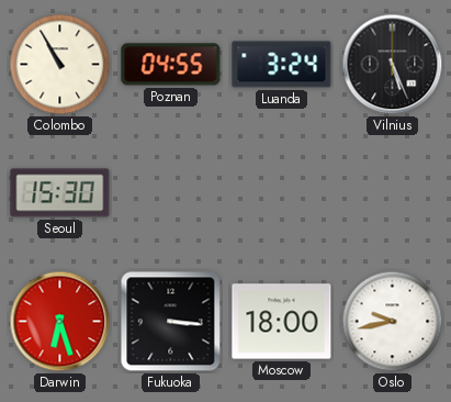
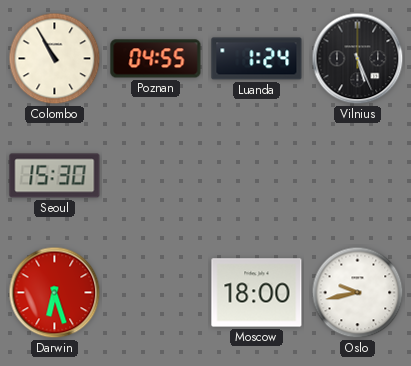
Luanda: 3:24 -> 1:24 (257, 59)
Fukuoka: 3:16 -> none (171, 322)
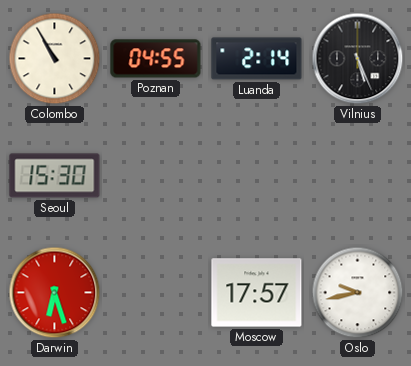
Luanda: 1:24 -> 2:14 (257, 59)
Moscow: 18:00 -> 17:57 (257, 293)
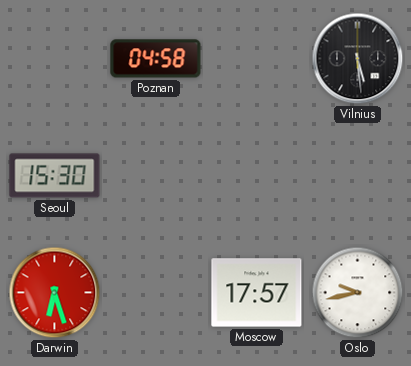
Colombo: 10:55 -> none (55, 59)
Poznan: 04:55 -> 04:58 (156, 59)
Luanda: 2:14 -> none (257, 59)
Vilnius: 5:26 -> 5:29 (358, 59)
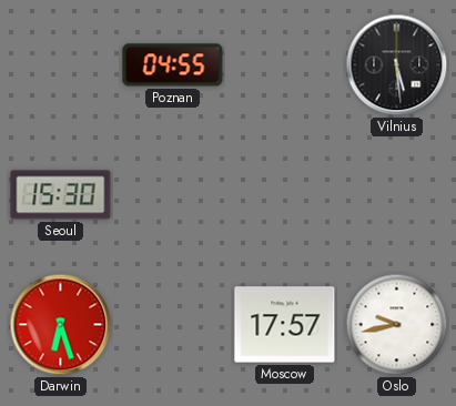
Poznan: 04:58 -> 04:55 (173, 65)
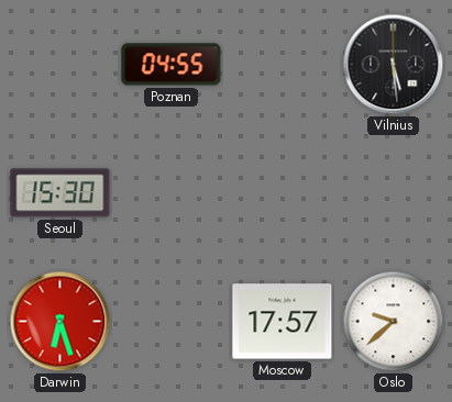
Oslo: 9:43 -> 9:38 (394, 322)
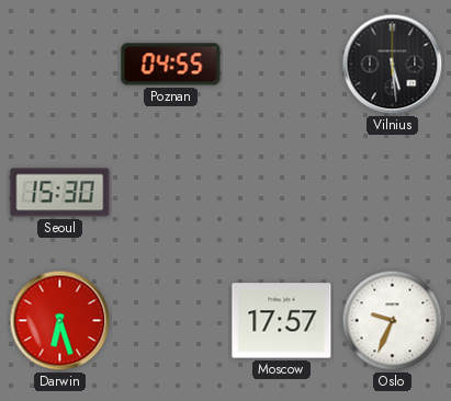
Oslo: 9:38 -> 9:34 (393, 321)
